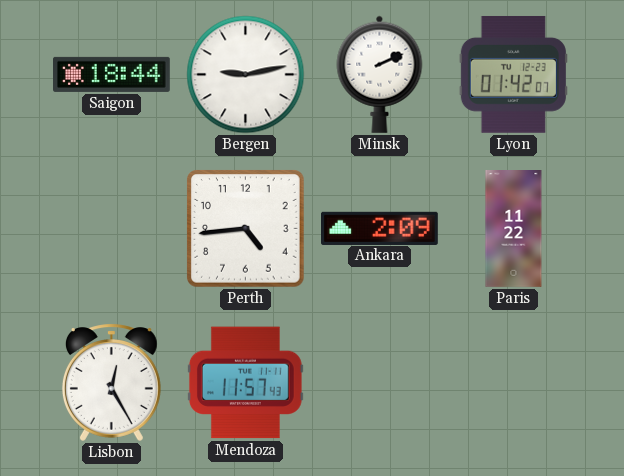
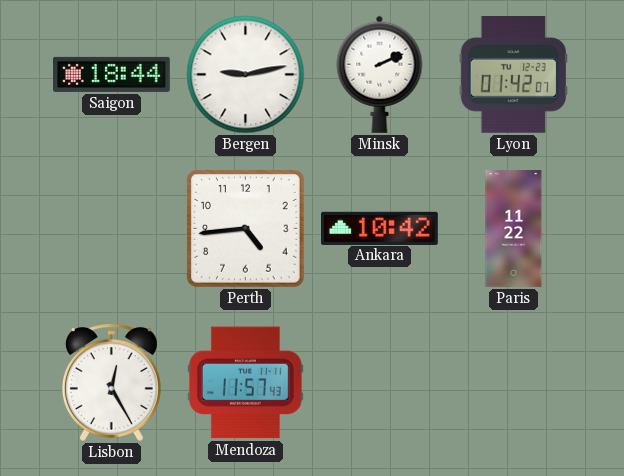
Ankara: 2:09 -> 10:42 (380, 228)
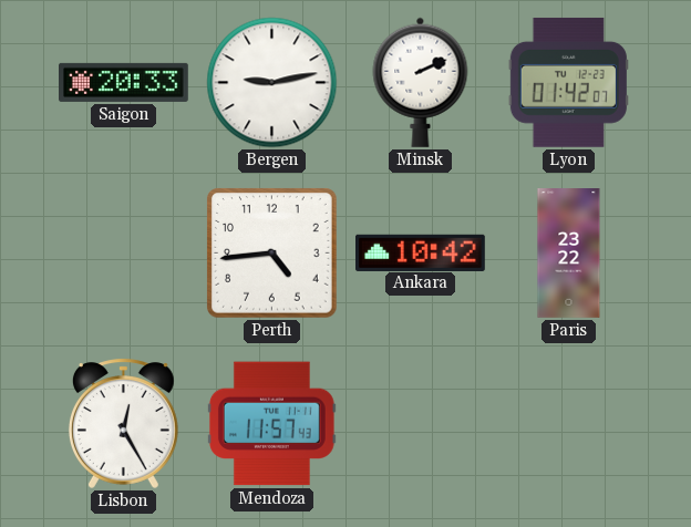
Saigon: 18:44 -> 20:33 (124, 82)
Paris: 11:22 -> 23:22 (569, 254)
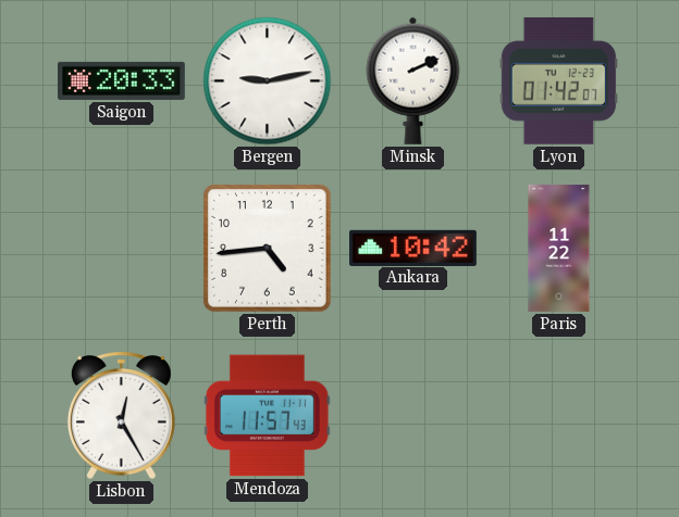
Paris: 23:22 -> 11:22 (559, 249)
